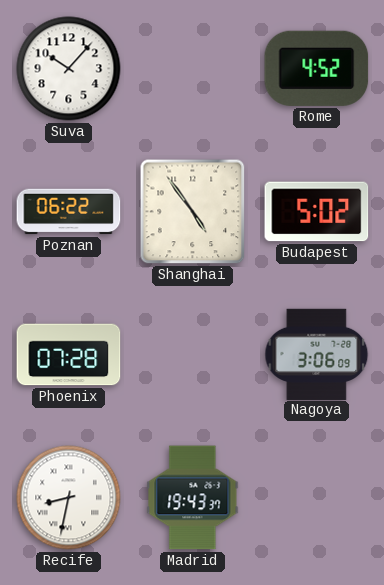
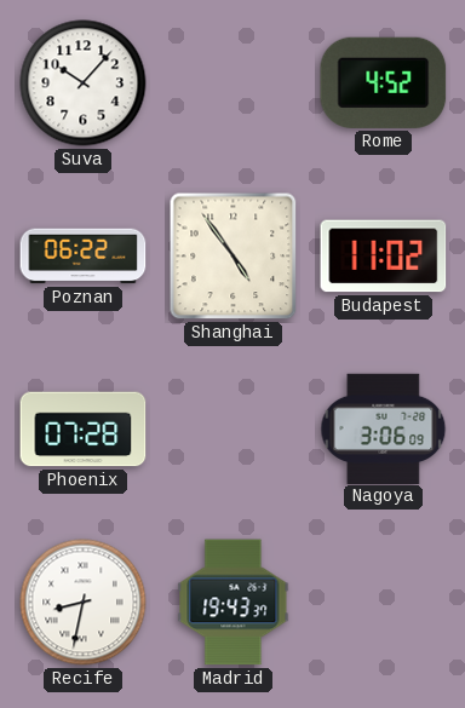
Budapest: 5:02 -> 11:02 (384, 257)
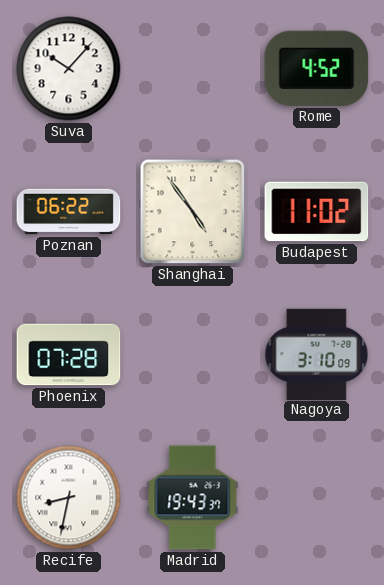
Nagoya: 3:06 -> 3:10 (317, 354)
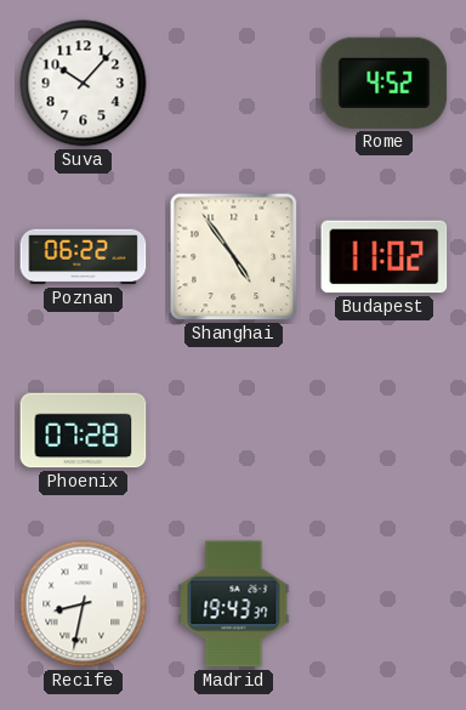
Nagoya: 3:10 -> none (317, 354)
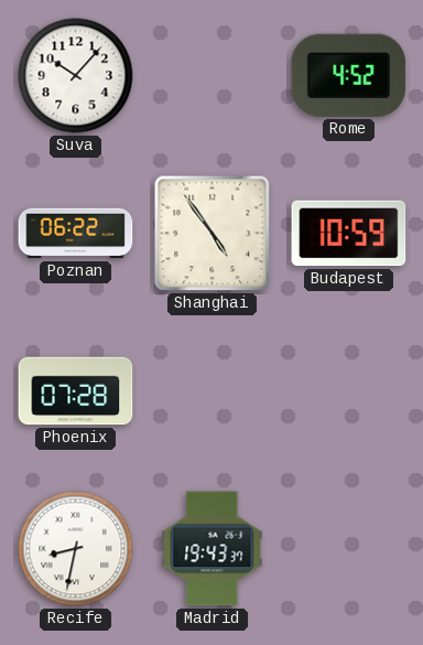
Budapest: 11:02 -> 10:59 (349, 234)
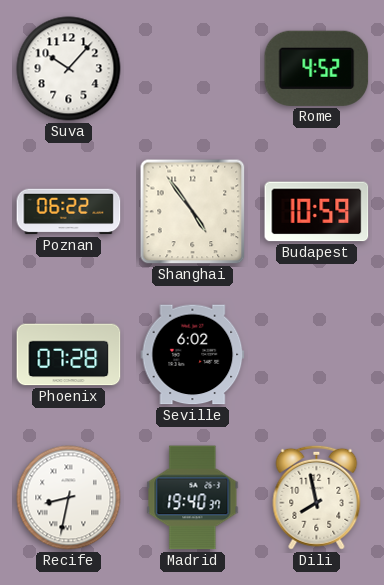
Seville: none -> 6:02 (193, 355)
Madrid: 19:43 -> 19:40 (193, 498)
Dili: none -> 7:58 (317, 497)
